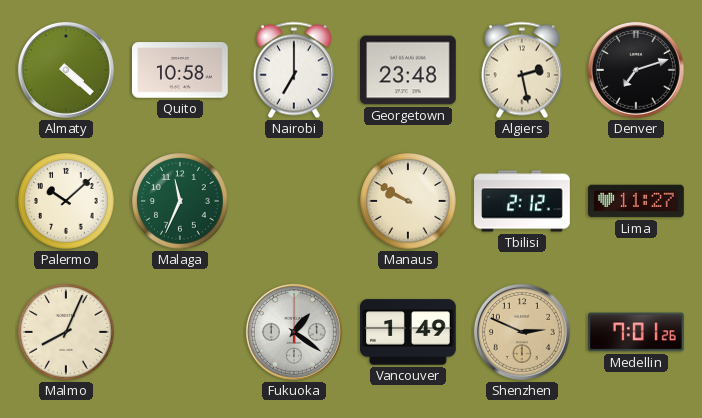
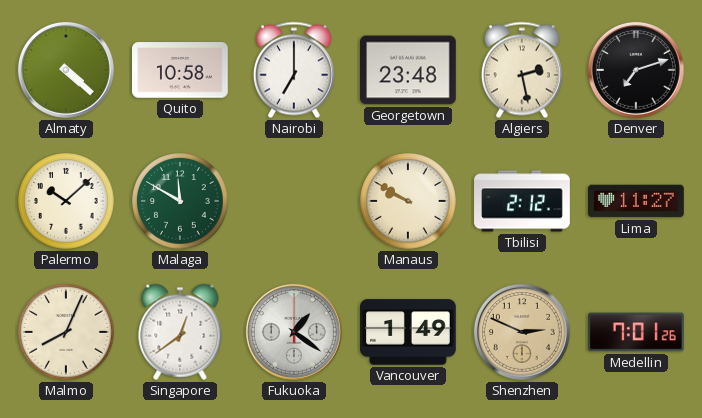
Malaga: 11:34 -> 11:50 (180, 201)
Singapore: none -> 12:39 (180, 332)
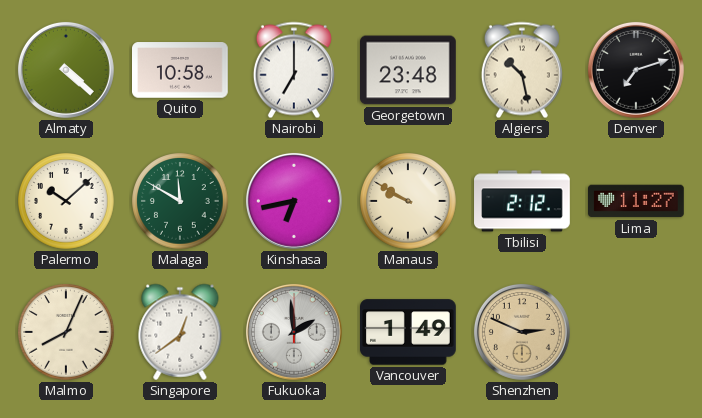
Algiers: 2:28 -> 10:28 (522, 70)
Kinshasa: none -> 6:43 (294, 201)
Fukuoka: 1:21 -> 1:59 (294, 332)
Medellin: 7:01 -> none (637, 332)
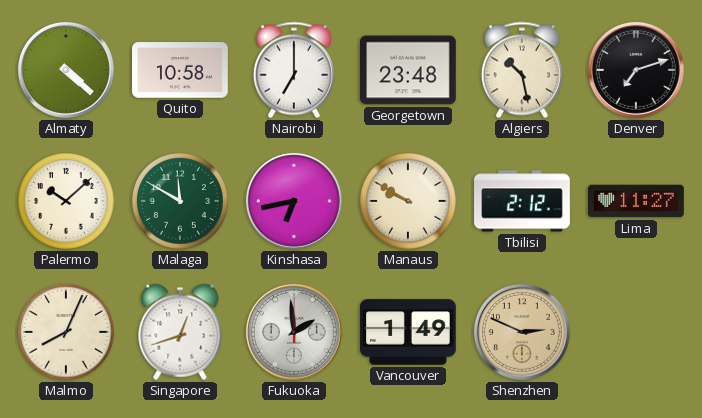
Singapore: 12:39 -> 12:42 (180, 332)
